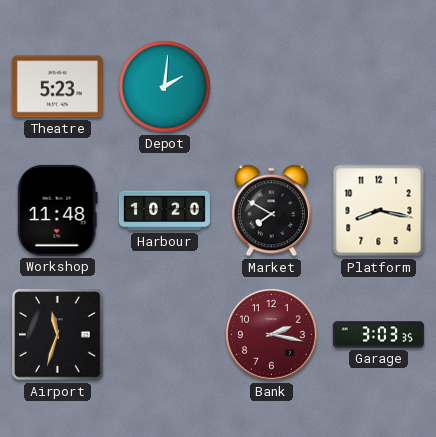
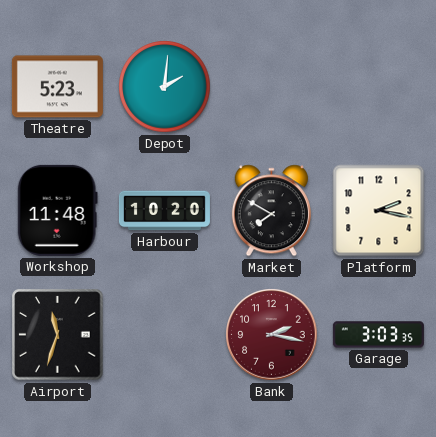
Platform: 8:17 -> 2:17 (379, 211)
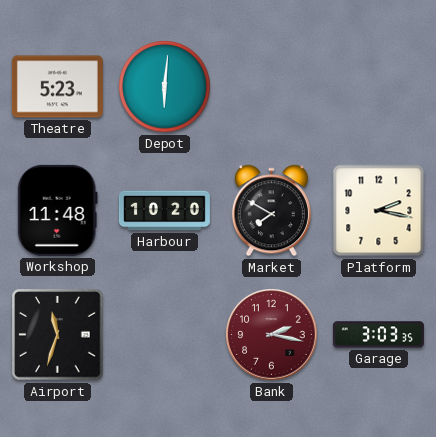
Depot: 2:01 -> 6:01 (165, 87)
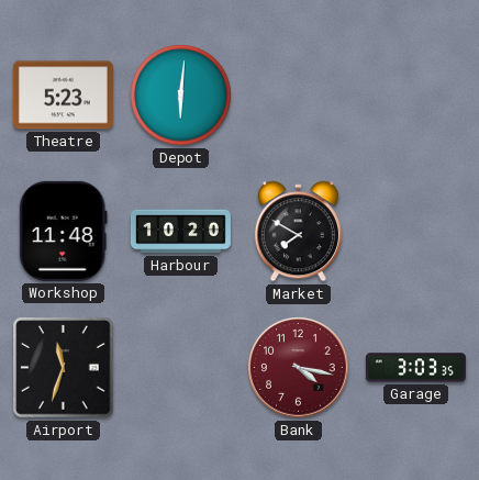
Platform: 2:17 -> none (379, 211)
Bank: 2:17 -> 4:17 (299, 368)
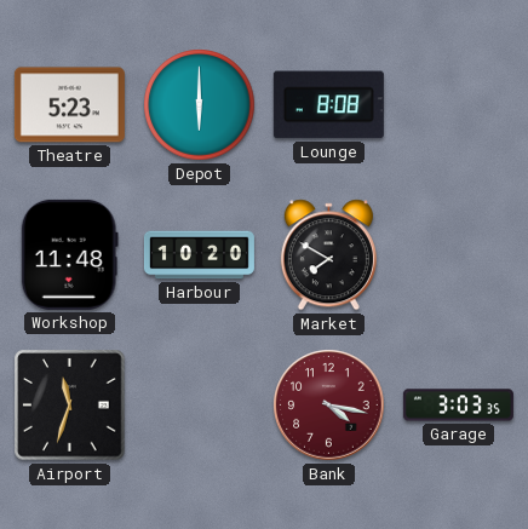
Depot: 6:01 -> 6:00 (200, 105)
Lounge: none -> 8:08 (328, 105)
